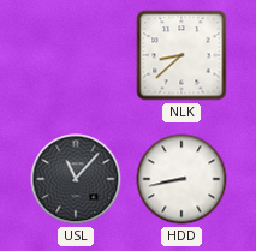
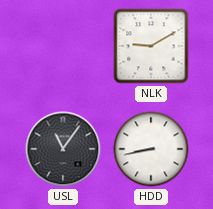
NLK: 8:38 -> 9:10 (151, 46)
USL: 11:07 -> 11:06 (63, 149)
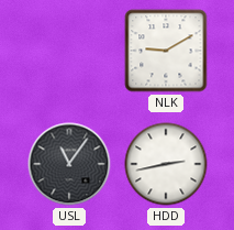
HDD: 8:43 -> 2:43 (166, 164)
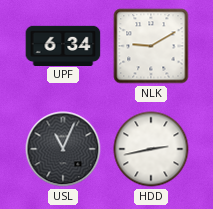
UPF: none -> 6:34 (63, 45)
USL: 11:06 -> 11:04 (63, 149)
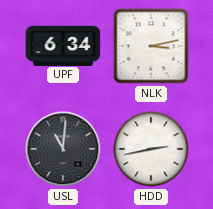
NLK: 9:10 -> 3:13 (151, 46)
USL: 11:04 -> 11:01 (63, 149)
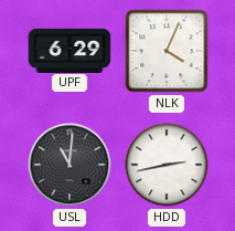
UPF: 6:34 -> 6:29 (70, 50)
NLK: 3:13 -> 4:04 (167, 51)
